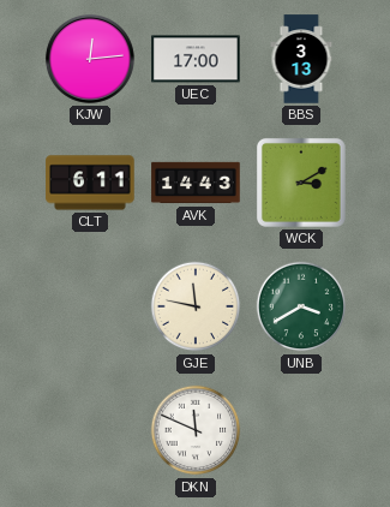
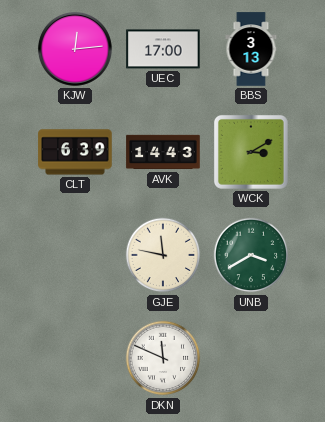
CLT: 6:11 -> 6:39 (75, 152)
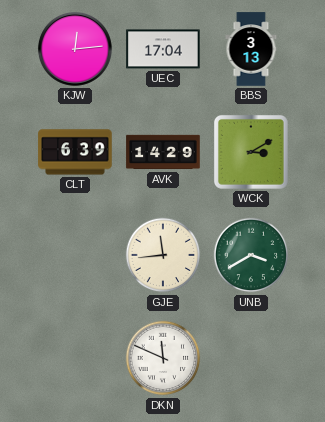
UEC: 17:00 -> 17:04 (163, 49)
AVK: 14:43 -> 14:29 (163, 152)
GJE: 11:47 -> 11:44 (163, 255)
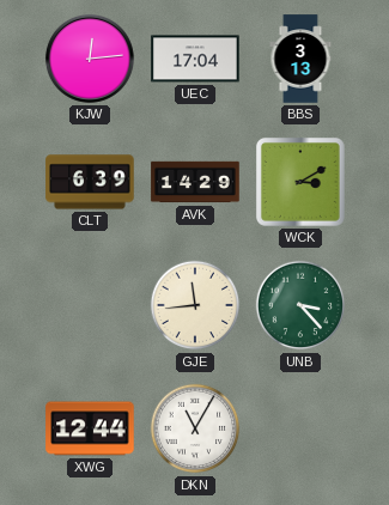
UNB: 3:40 -> 3:23 (300, 305)
XWG: none -> 12:44 (90, 428)
DKN: 11:49 -> 11:05 (195, 428)
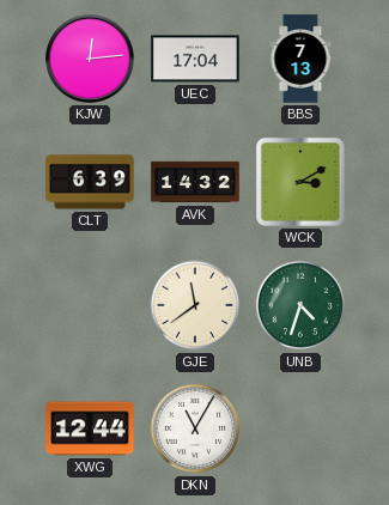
BBS: 3:13 -> 7:13 (300, 59)
AVK: 14:29 -> 14:32 (195, 182)
GJE: 11:44 -> 11:39 (195, 305)
UNB: 3:23 -> 4:33 (300, 305)
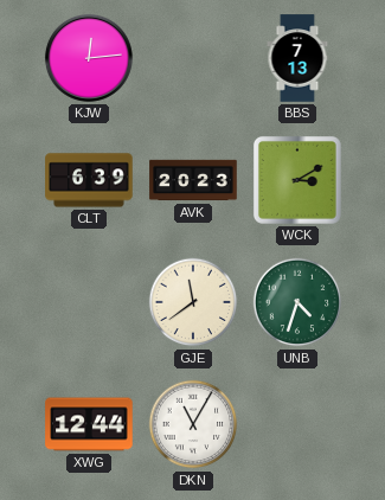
UEC: 17:04 -> none (195, 59)
AVK: 14:32 -> 20:23 (193, 180)
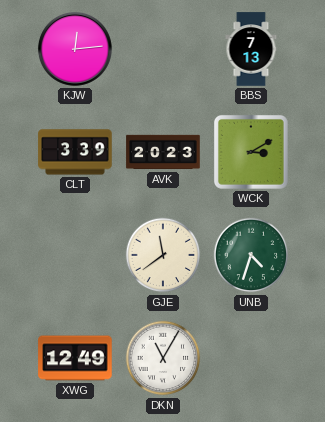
CLT: 6:39 -> 3:39 (75, 152)
XWG: 12:44 -> 12:49 (75, 358)
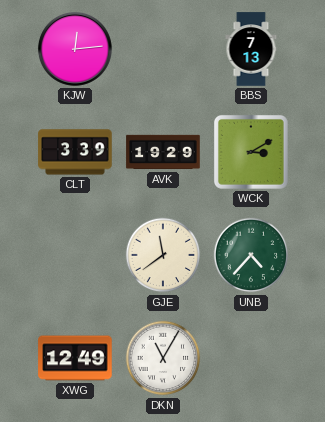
AVK: 20:23 -> 19:29 (163, 152)
UNB: 4:33 -> 4:37 (251, 255)
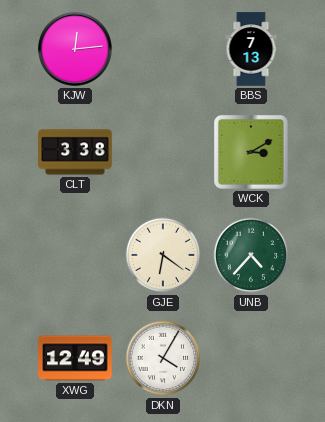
CLT: 3:39 -> 3:38 (75, 152)
AVK: 19:29 -> none (163, 152)
GJE: 11:39 -> 6:21 (163, 255)
DKN: 11:05 -> 4:05 (163, 358)
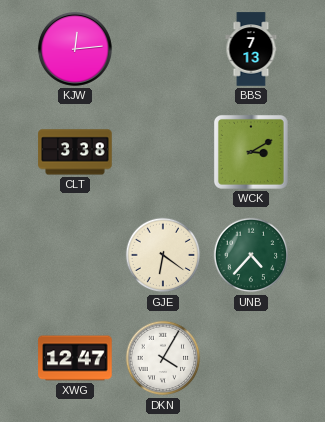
XWG: 12:49 -> 12:47 (75, 358)
